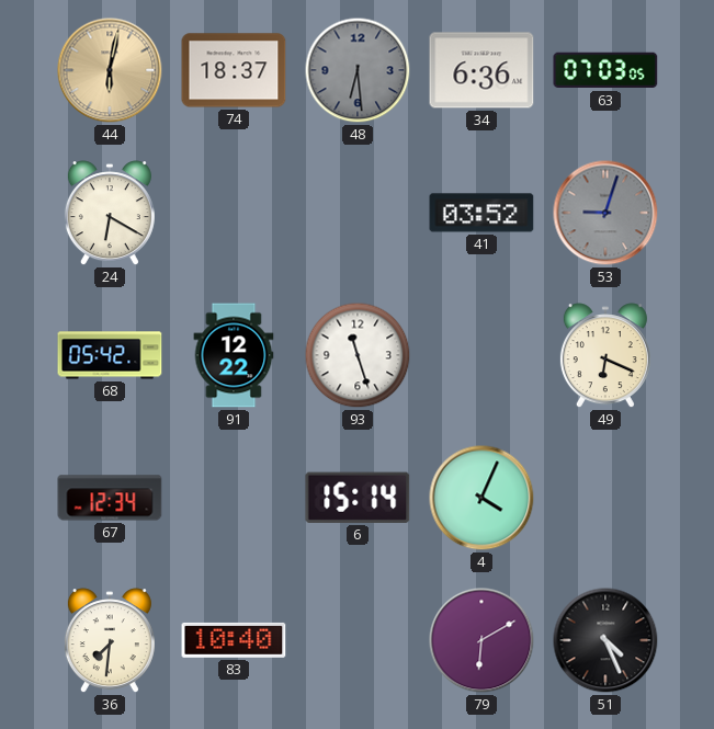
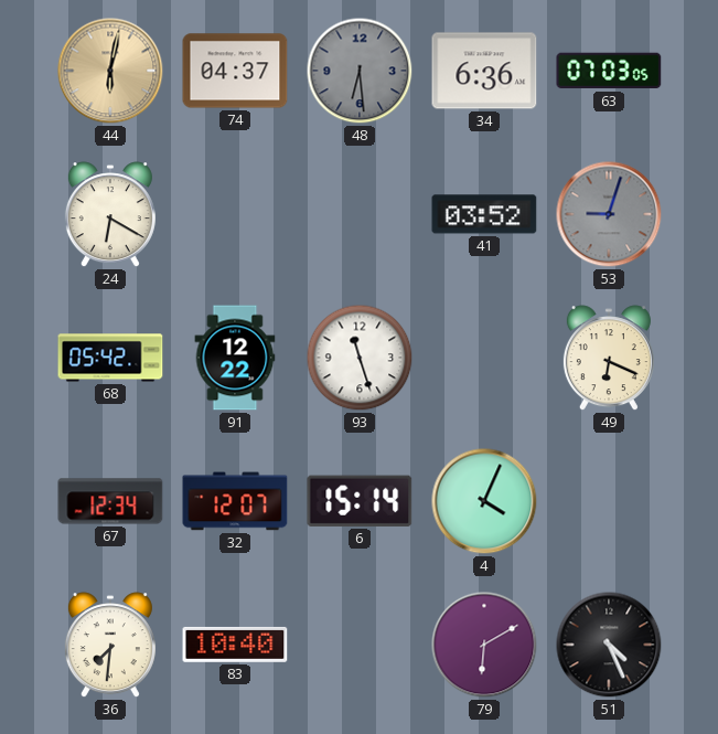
74: 18:37 -> 04:37 (235, 71)
32: none -> 12:07 (235, 501)
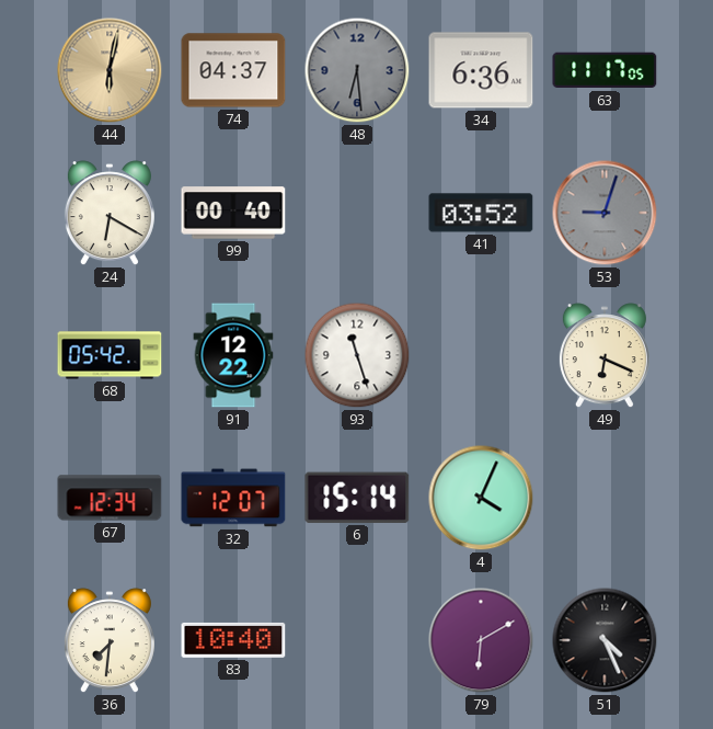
63: 07:03 -> 11:17 (605, 70)
99: none -> 00:40 (233, 213)
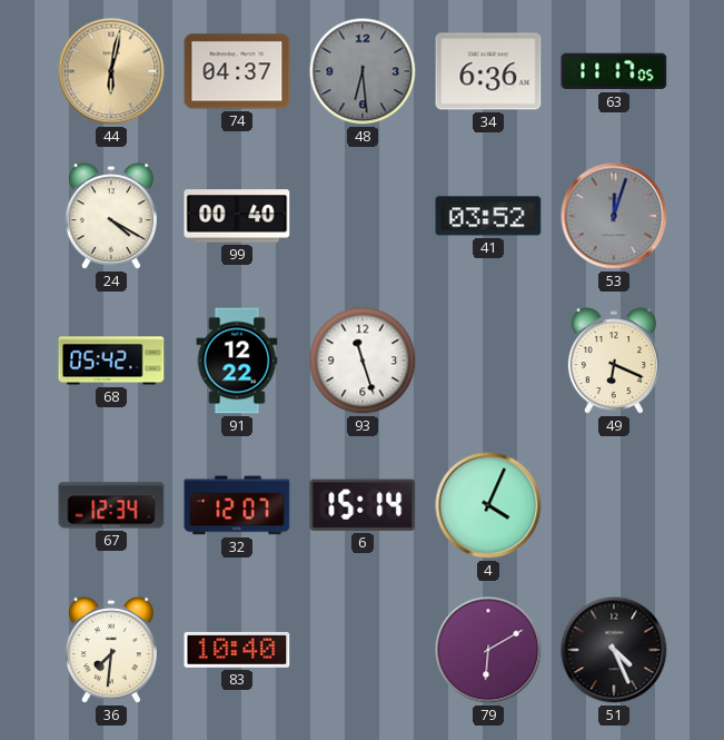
24: 6:20 -> 4:20 (111, 217)
53: 9:03 -> 12:03 (614, 216)
